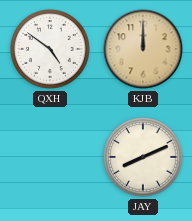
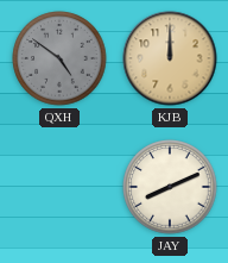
QXH dial: white -> grey (59, 58)
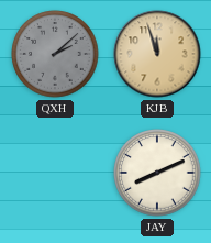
QXH: 4:51 -> 2:08 (55, 54)
KJB: 12:00 -> 11:57 (157, 54)
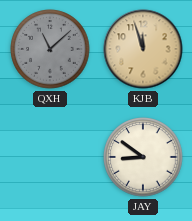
QXH: 2:08 -> 11:08 (50, 49)
JAY: 8:11 -> 8:51 (143, 157)
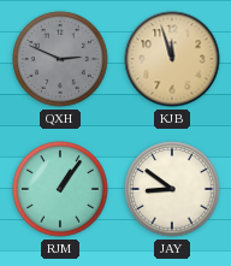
QXH: 11:08 -> 2:49 (60, 59)
RJM: none -> 1:06 (60, 189)
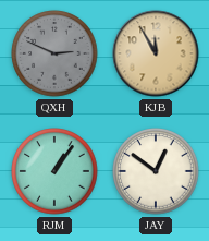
KJB: 11:57 -> 11:55 (156, 53)
JAY: 8:51 -> 12:51 (156, 171)
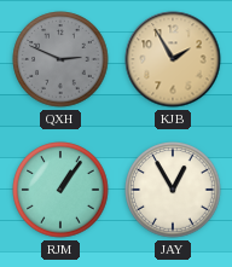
KJB: 11:55 -> 1:55 (173, 59)
JAY: 12:51 -> 12:55 (173, 190)
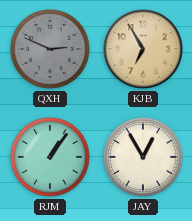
KJB: 1:55 -> 6:55 (143, 49)
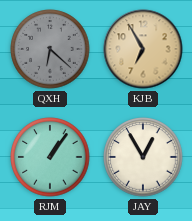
QXH: 2:49 -> 6:22 (50, 49)
